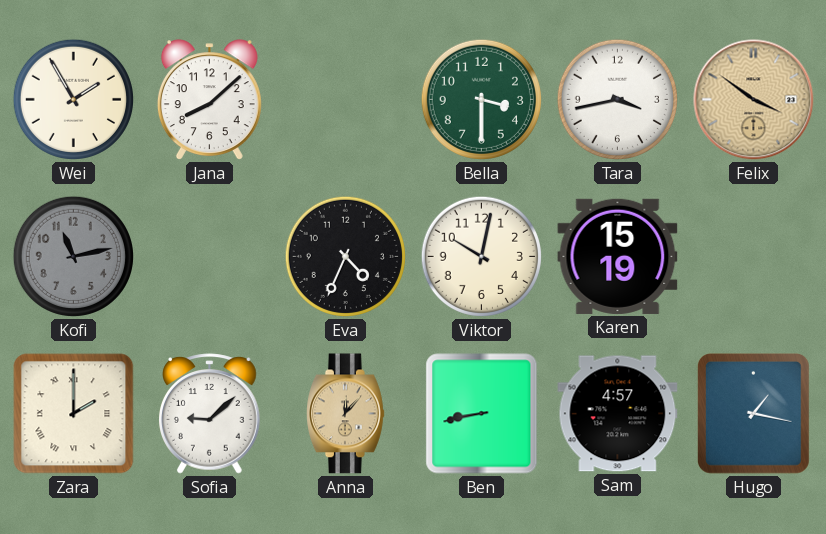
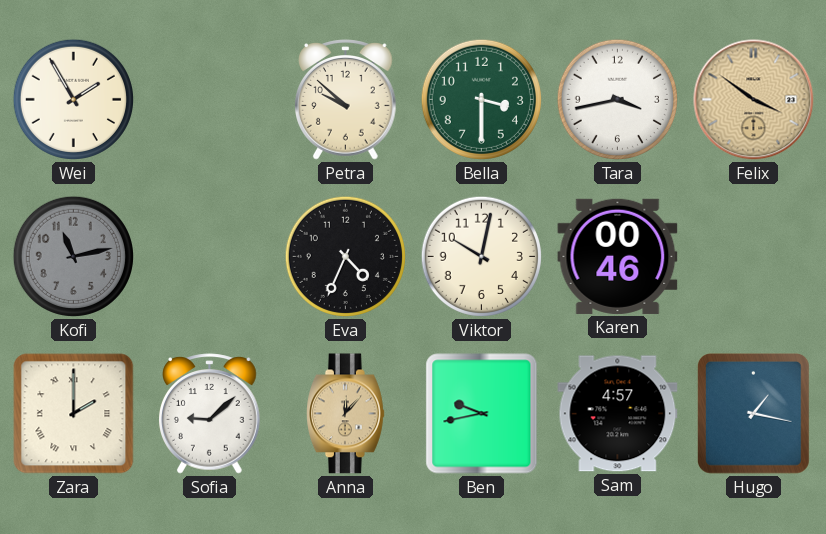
Jana: 8:08 -> none (209, 100)
Petra: none -> 9:52 (346, 100)
Karen: 15:19 -> 00:46 (618, 256)
Ben: 8:43 -> 9:43 (482, 414)
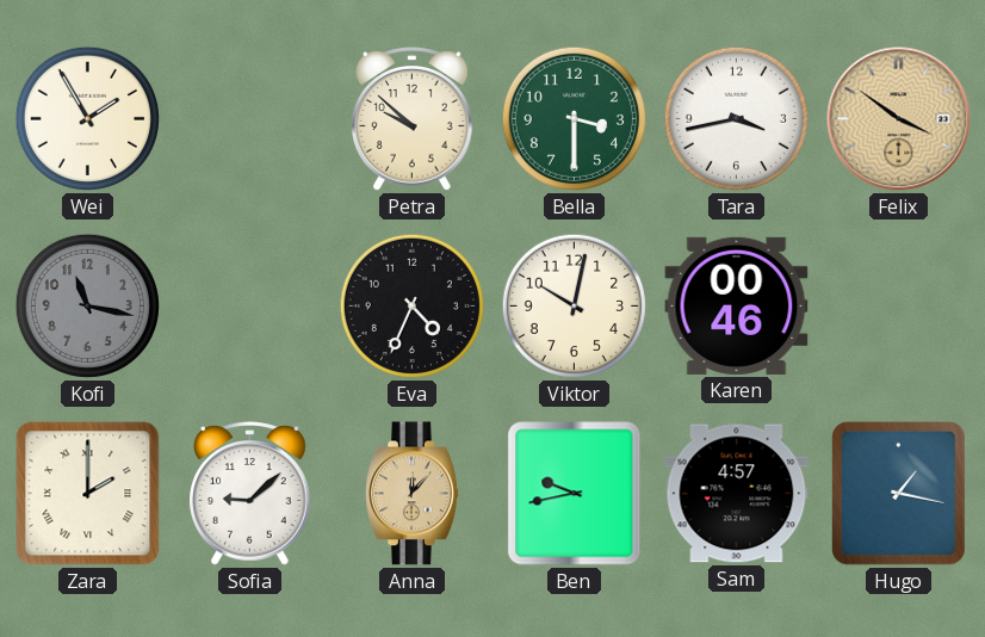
Kofi: 11:13 -> 11:17 (87, 305)
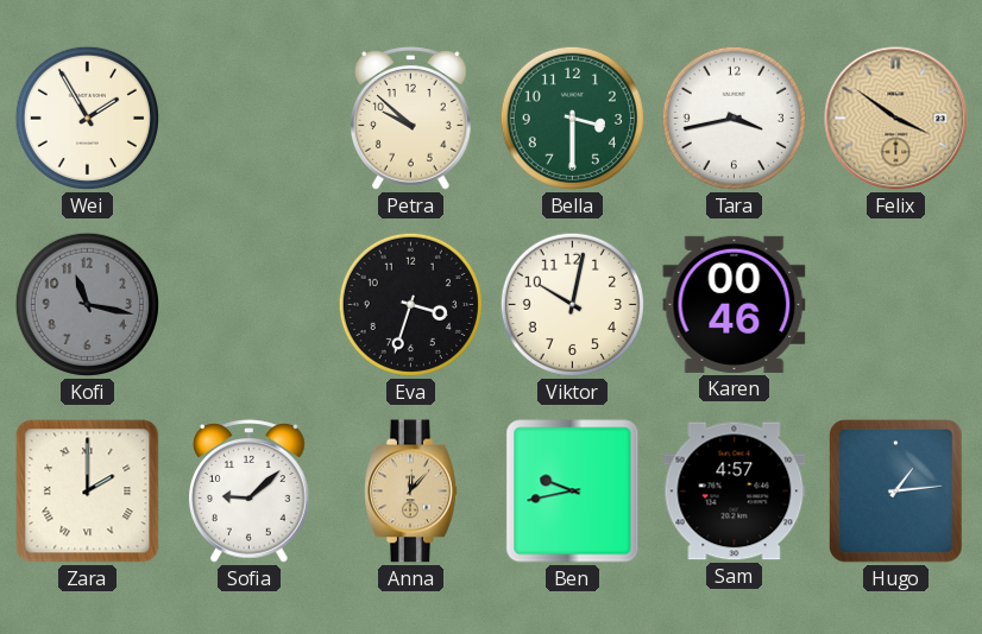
Eva: 4:34 -> 3:33 (410, 304)
Hugo: 1:17 -> 1:14 (895, 492)
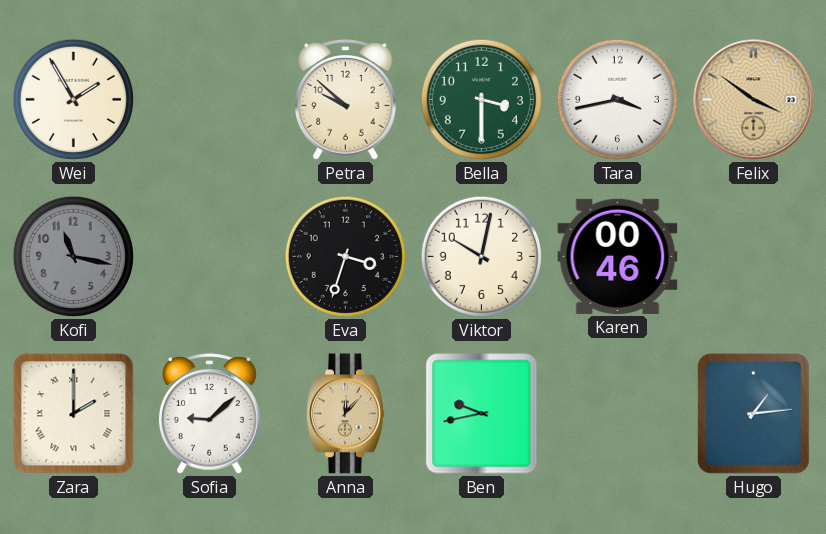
Sam: 4:57 -> none (735, 492)
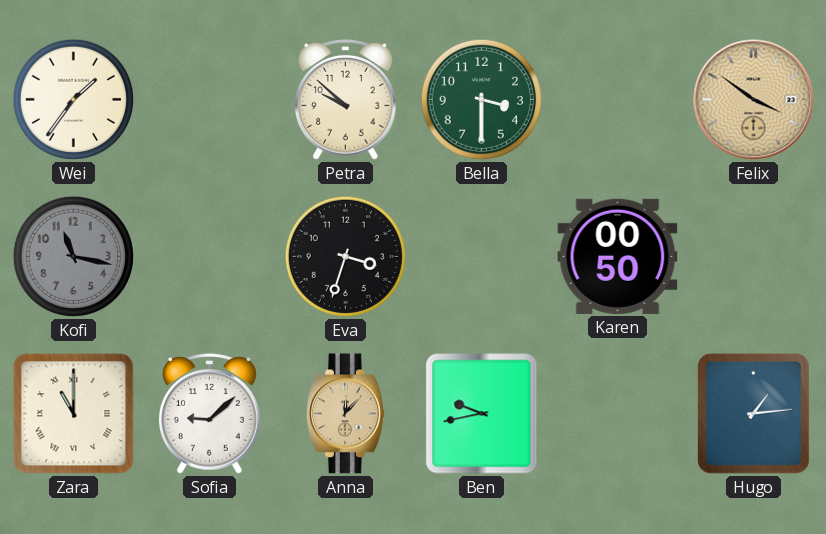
Wei: 1:55 -> 1:36 (73, 99)
Tara: 3:43 -> none (617, 99)
Viktor: 10:02 -> none (481, 256)
Karen: 00:46 -> 00:50 (618, 256)
Zara: 2:00 -> 11:00 (74, 414)
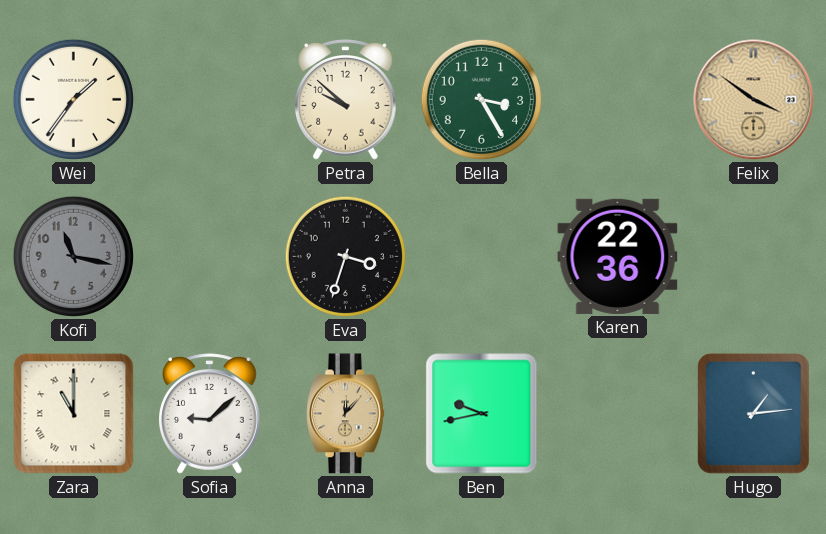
Bella: 3:30 -> 3:25 (481, 99)
Karen: 00:50 -> 22:36 (618, 256)
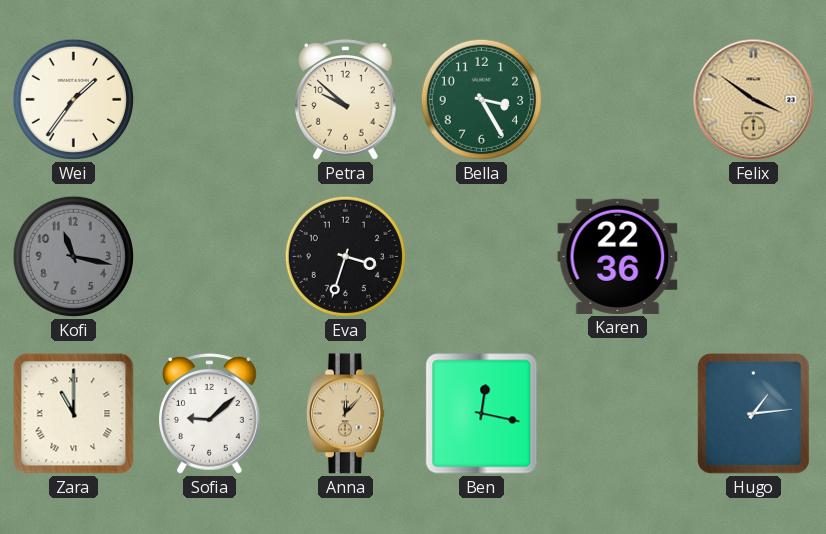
Ben: 9:43 -> 12:17 (482, 414)
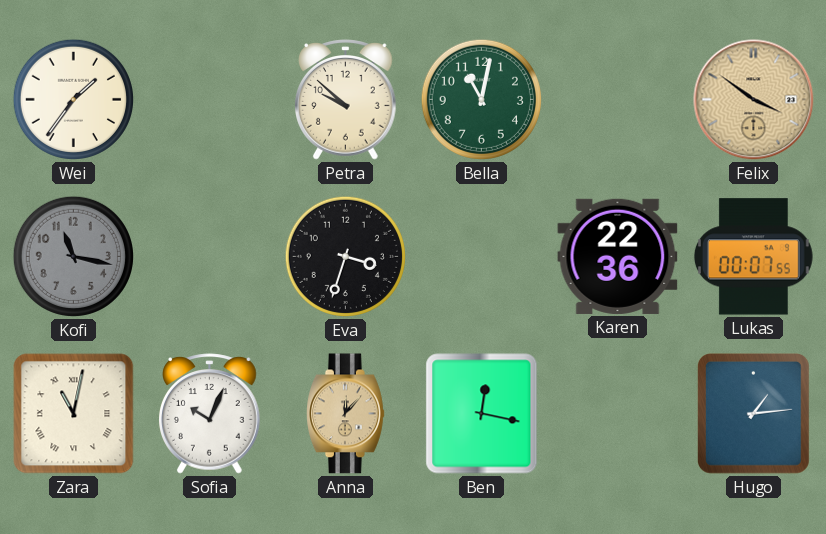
Bella: 3:25 -> 11:02 (481, 99)
Lukas: none -> 00:07 (753, 257)
Zara: 11:00 -> 11:02 (74, 414)
Sofia: 9:08 -> 10:04 (210, 414)
